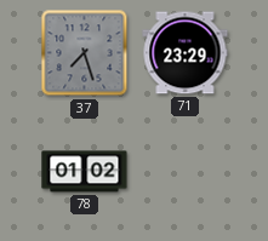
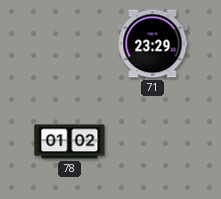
37: 7:27 -> none (85, 53)
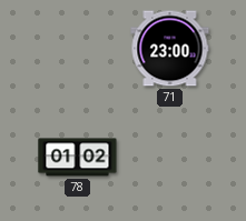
71: 23:29 -> 23:00 (170, 49)
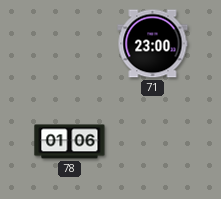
78: 01:02 -> 01:06 (70, 142)
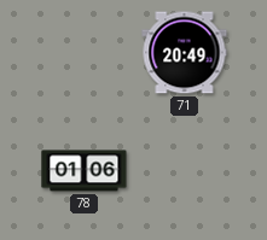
71: 23:00 -> 20:49 (185, 53)
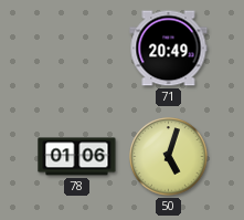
50: none -> 5:03 (169, 157)
